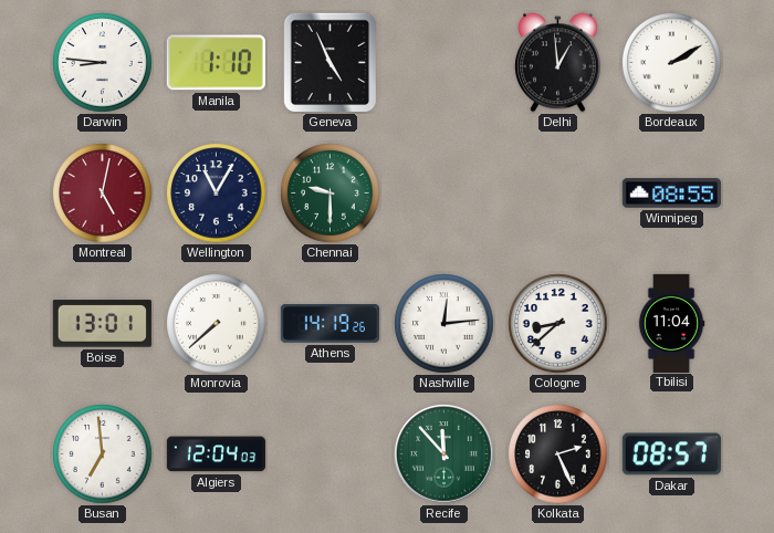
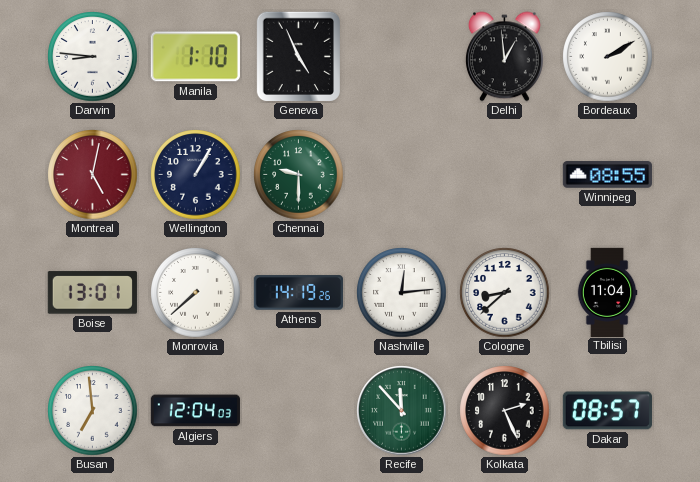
Wellington: 11:05 -> 1:05 (196, 175)
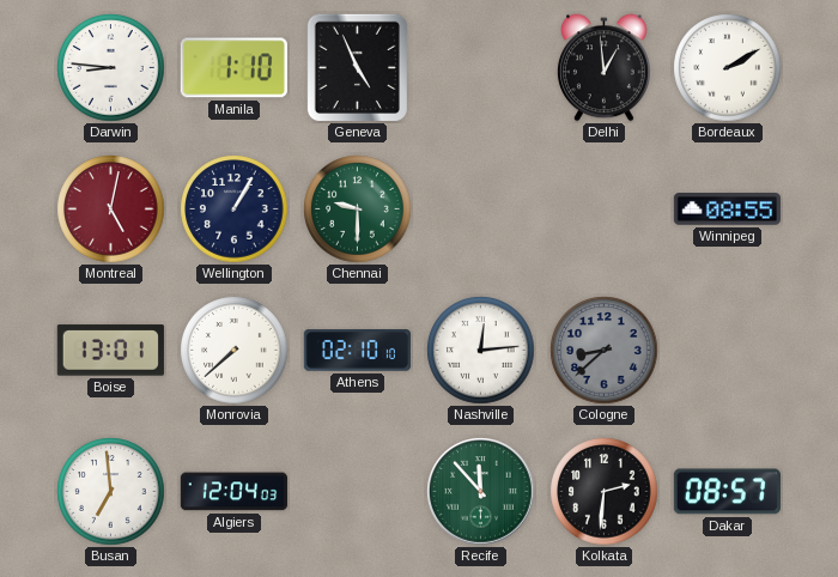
Athens: 14:19 -> 02:10 (357, 351)
Cologne dial: white -> grey (605, 351)
Tbilisi: 11:04 -> none (607, 292)
Kolkata: 2:26 -> 2:31 (605, 492)
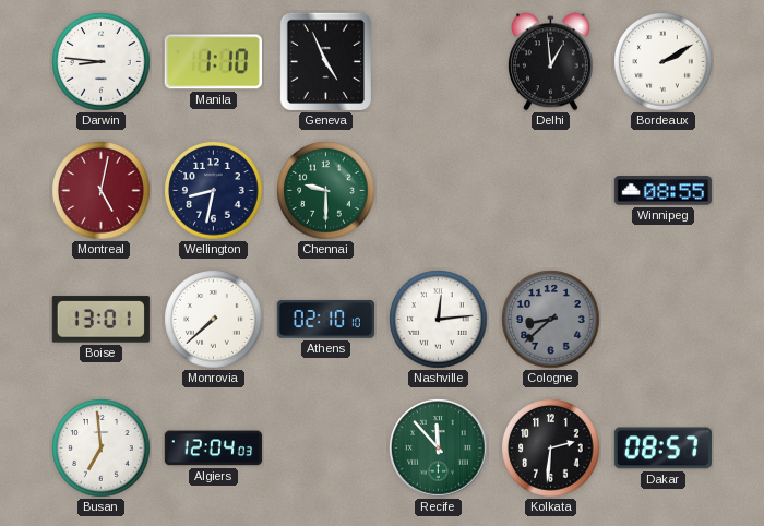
Wellington: 1:05 -> 8:32 (214, 191)
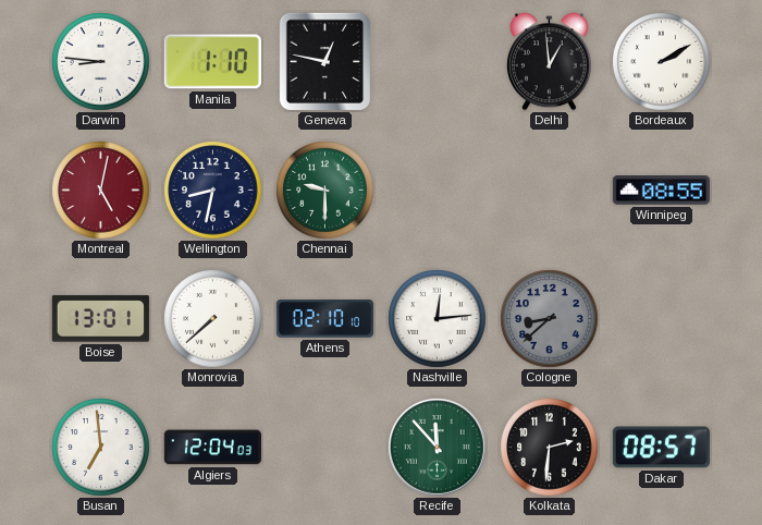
Geneva: 4:56 -> 12:47 (324, 61)
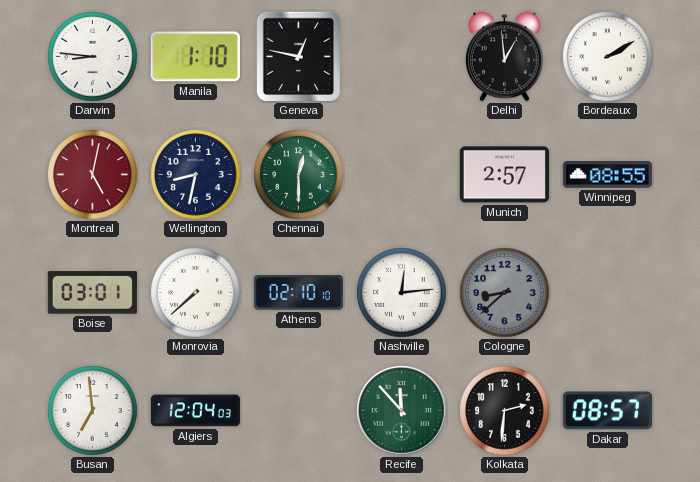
Chennai: 9:30 -> 12:30 (299, 175)
Munich: none -> 2:57 (504, 175)
Boise: 13:01 -> 03:01 (92, 293)
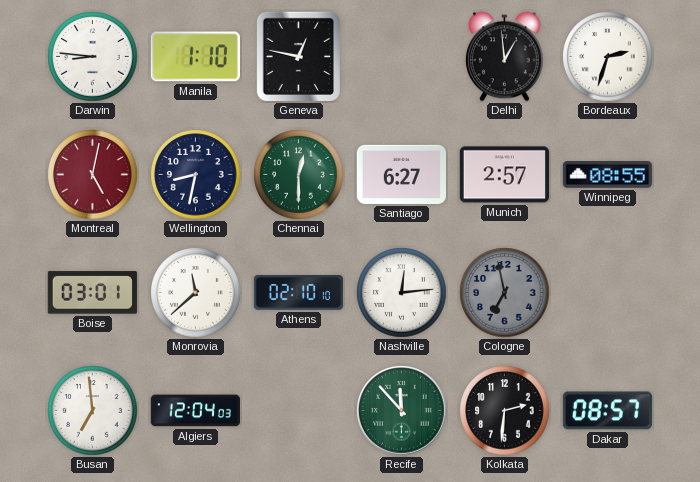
Bordeaux: 2:10 -> 2:33 (608, 57)
Santiago: none -> 6:27 (401, 174)
Monrovia: 7:38 -> 11:38 (196, 293)
Cologne: 8:38 -> 6:58 (505, 293)
